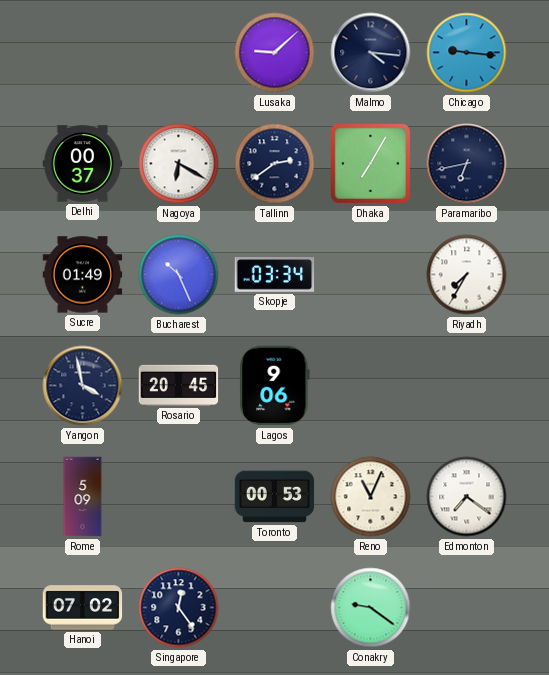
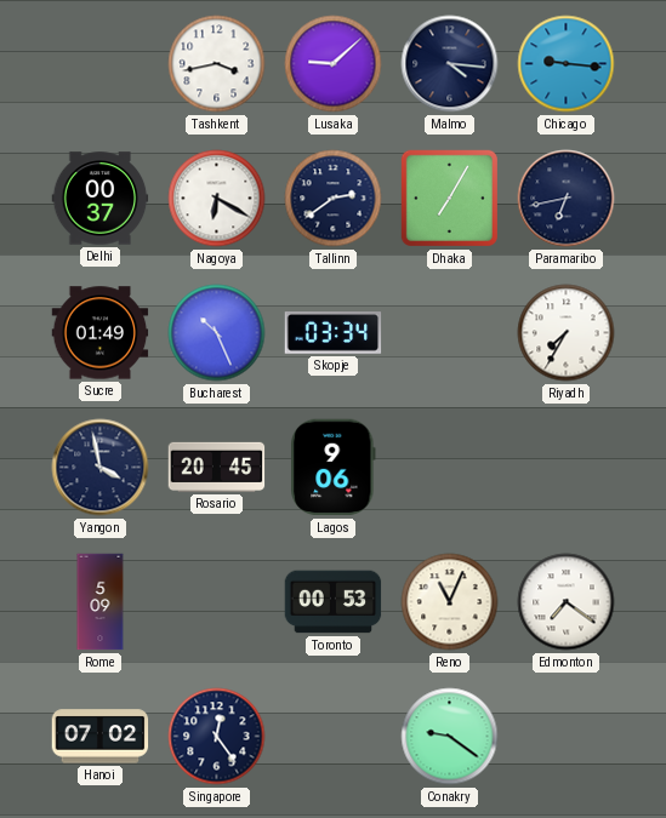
Tashkent: none -> 3:43 (217, 64)
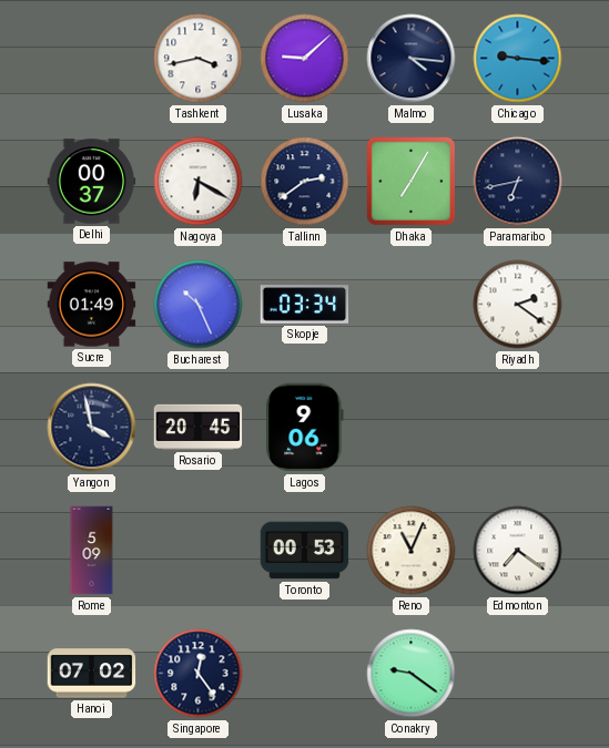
Riyadh: 7:35 -> 2:21 (518, 305)
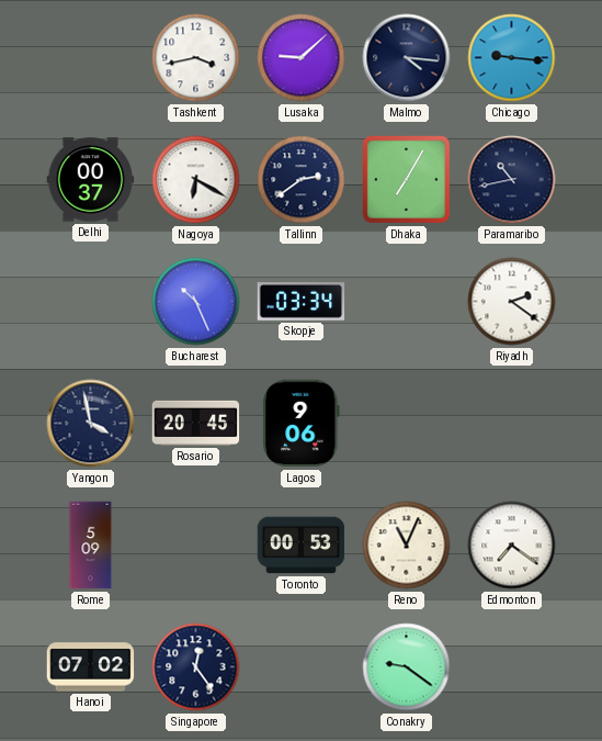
Paramaribo: 6:43 -> 10:43 (512, 180)
Sucre: 01:49 -> none (92, 305)
